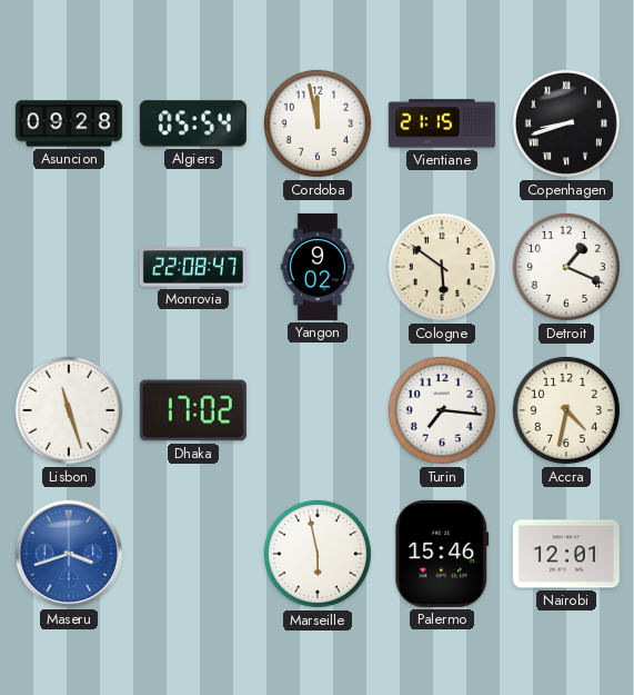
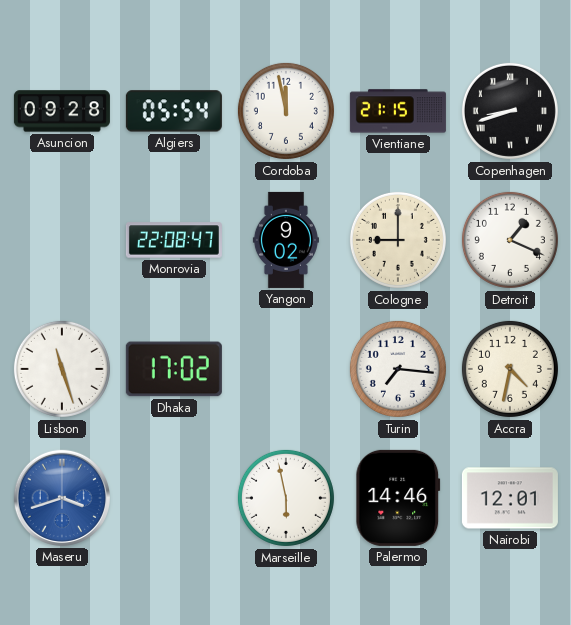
Cologne: 5:51 -> 9:00 (398, 240)
Palermo: 15:46 -> 14:46 (398, 498)
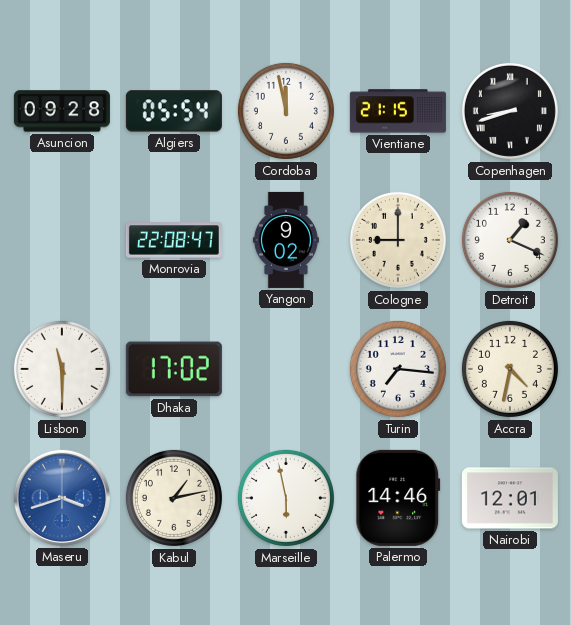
Lisbon: 11:27 -> 11:30 (62, 369)
Kabul: none -> 1:13 (174, 498)
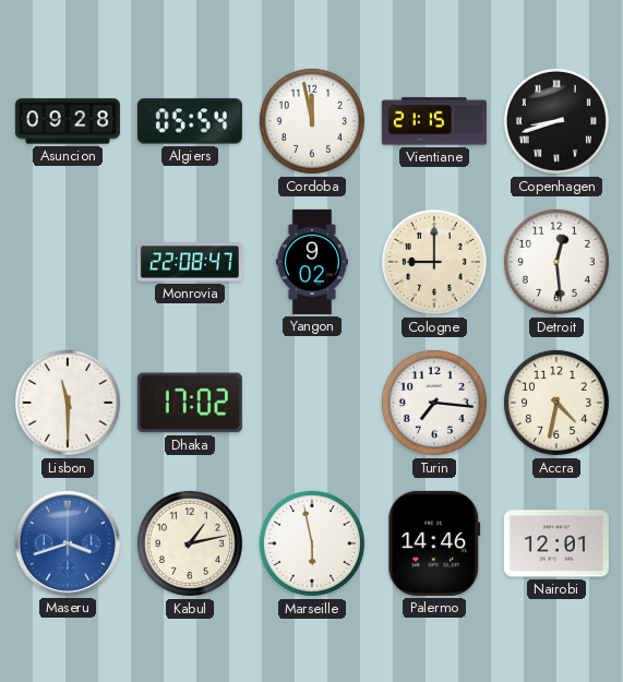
Detroit: 1:19 -> 12:29 (556, 262)
